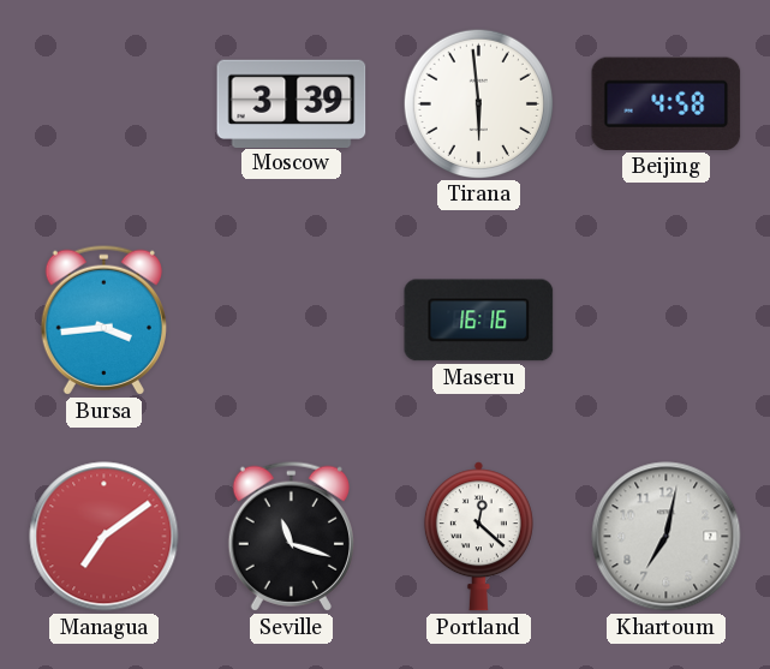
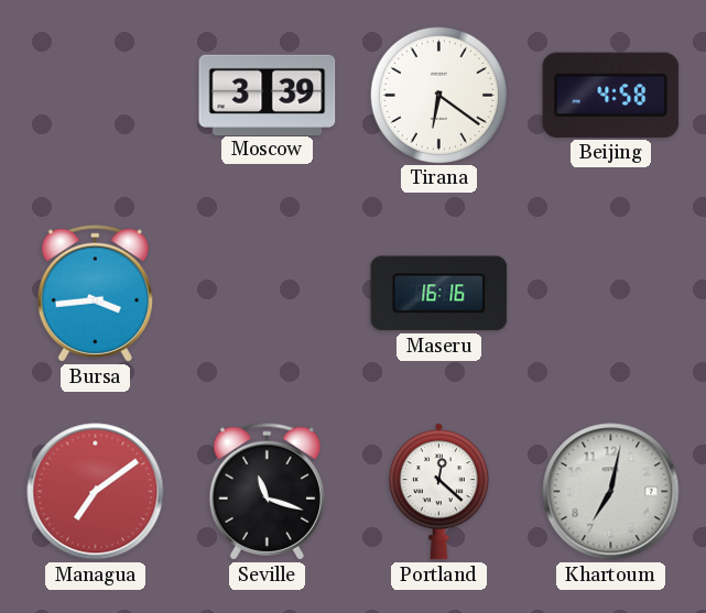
Tirana: 5:59 -> 6:21 (438, 95)
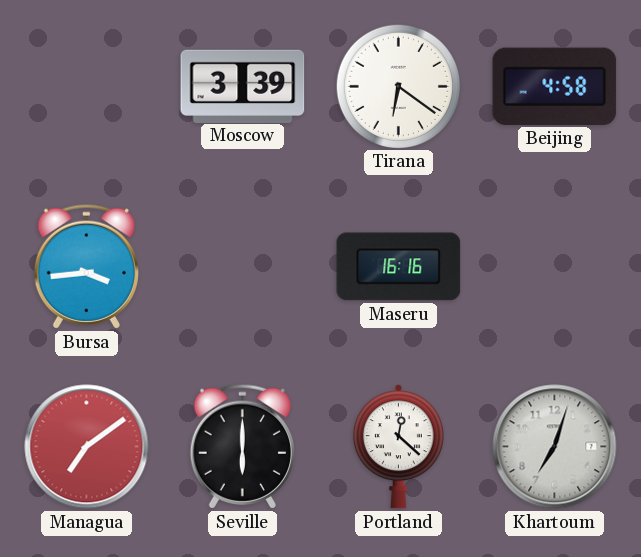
Seville: 11:18 -> 6:00 (242, 446)
Khartoum: 7:02 -> 7:03 (555, 447)
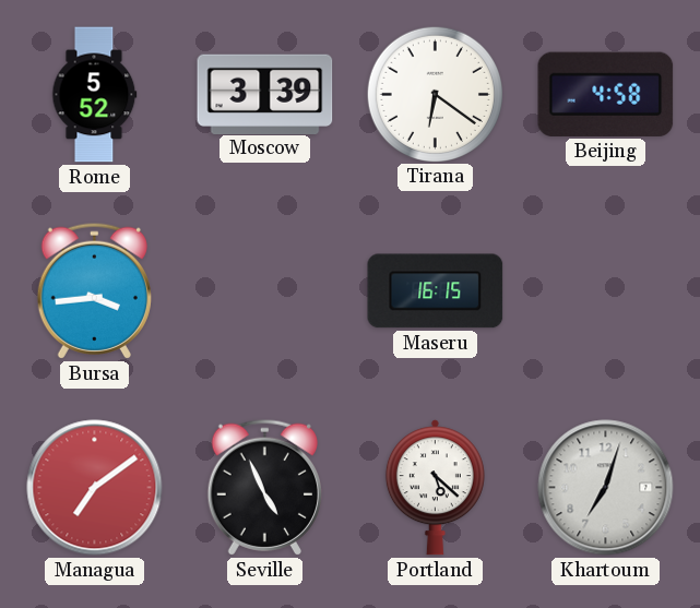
Rome: none -> 5:52 (95, 95)
Maseru: 16:16 -> 16:15 (436, 291)
Seville: 6:00 -> 4:56 (264, 487)
Portland: 12:22 -> 5:22 (435, 488)
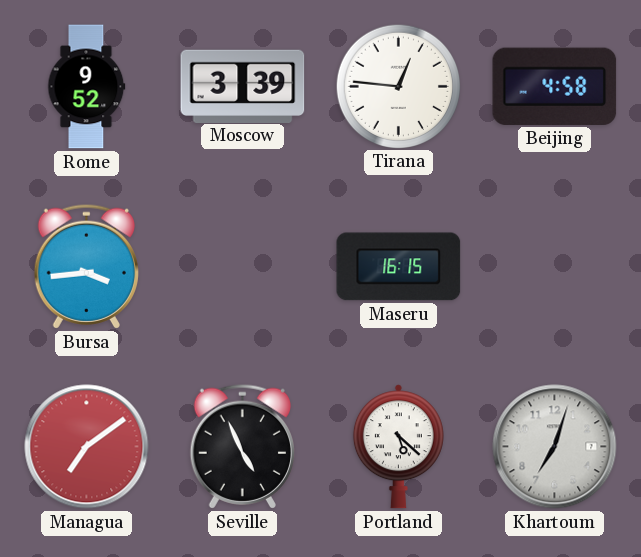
Rome: 5:52 -> 9:52 (87, 87)
Tirana: 6:21 -> 12:46 (398, 86)
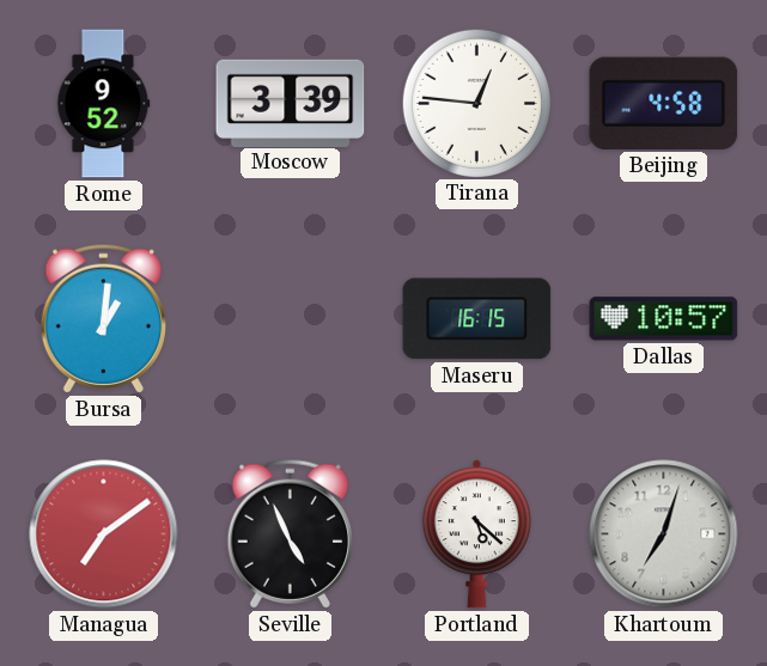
Bursa: 3:44 -> 1:01 (103, 318)
Dallas: none -> 10:57 (664, 319)
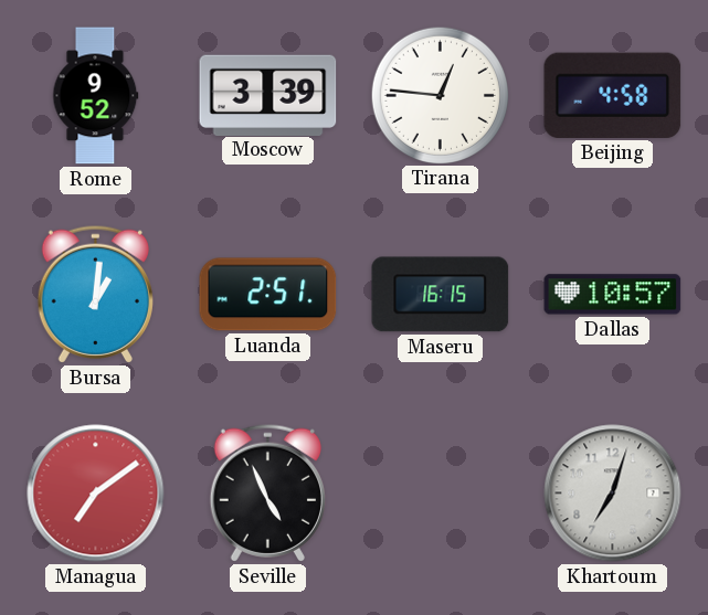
Luanda: none -> 2:51 (268, 295)
Portland: 5:22 -> none (476, 534)
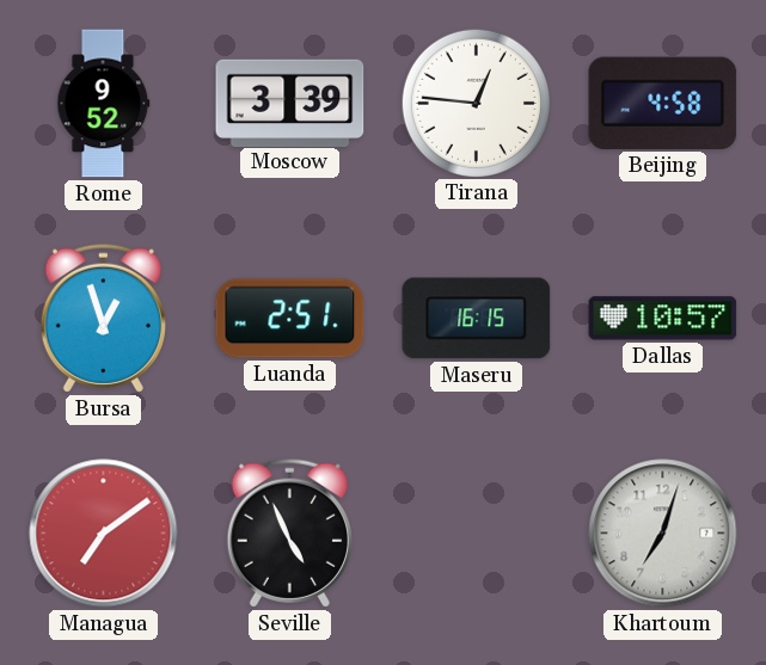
Bursa: 1:01 -> 12:57 (103, 318)
